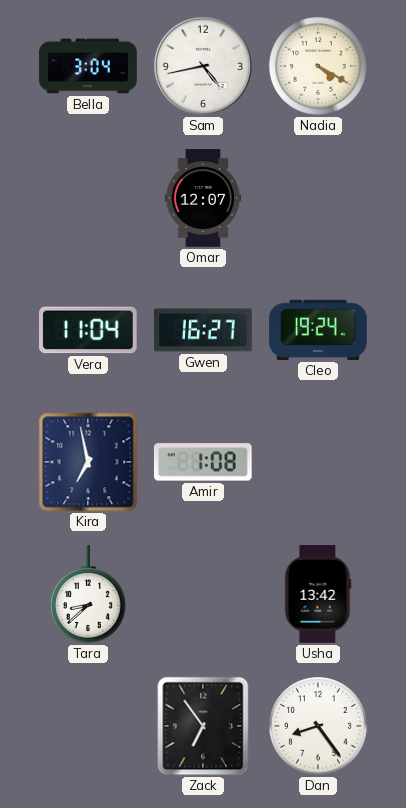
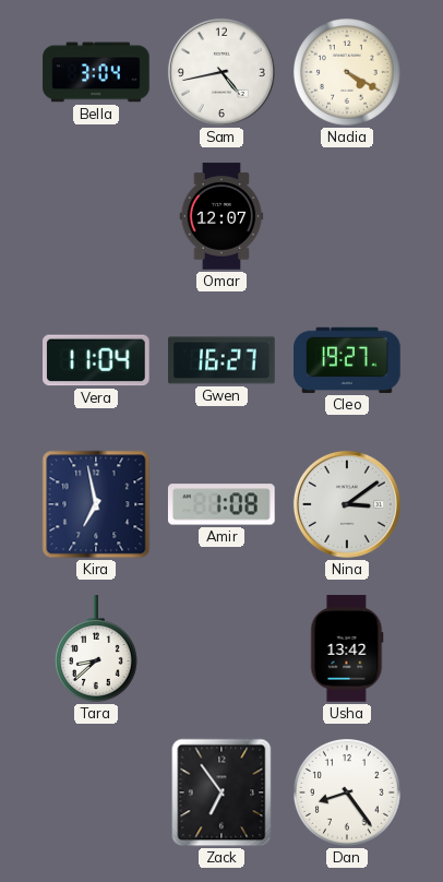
Cleo: 19:24 -> 19:27 (347, 360)
Nina: none -> 3:09 (347, 504)
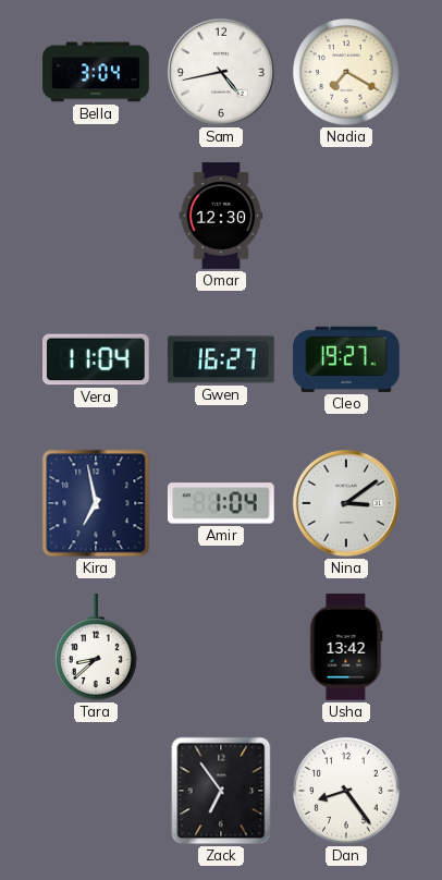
Nadia: 4:20 -> 7:20 (347, 73)
Omar: 12:07 -> 12:30 (221, 216)
Amir: 1:08 -> 1:04 (221, 503)
